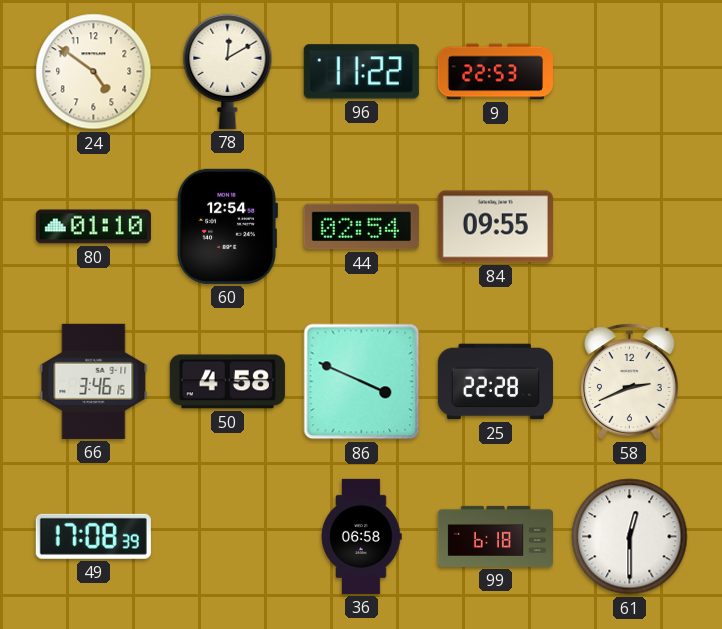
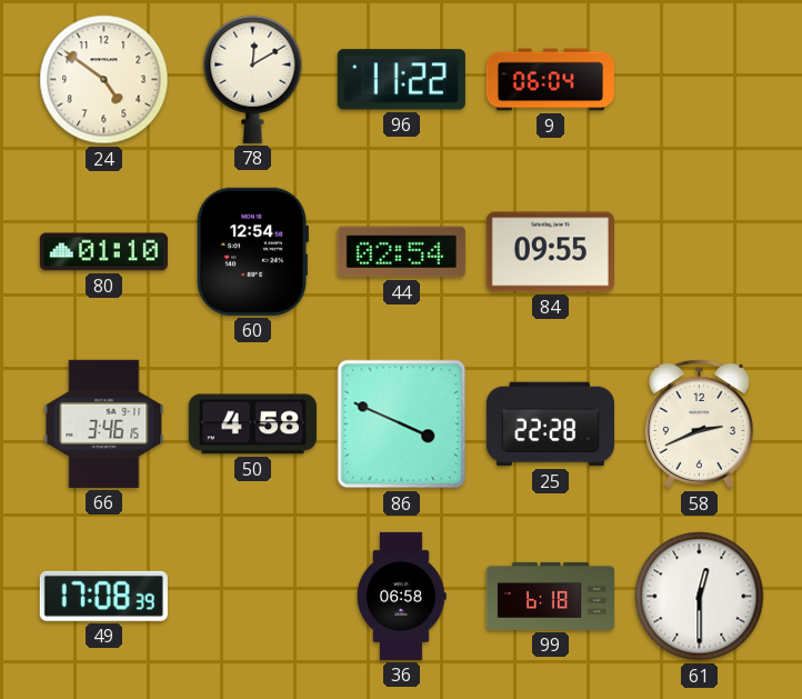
9: 22:53 -> 06:04 (550, 80)
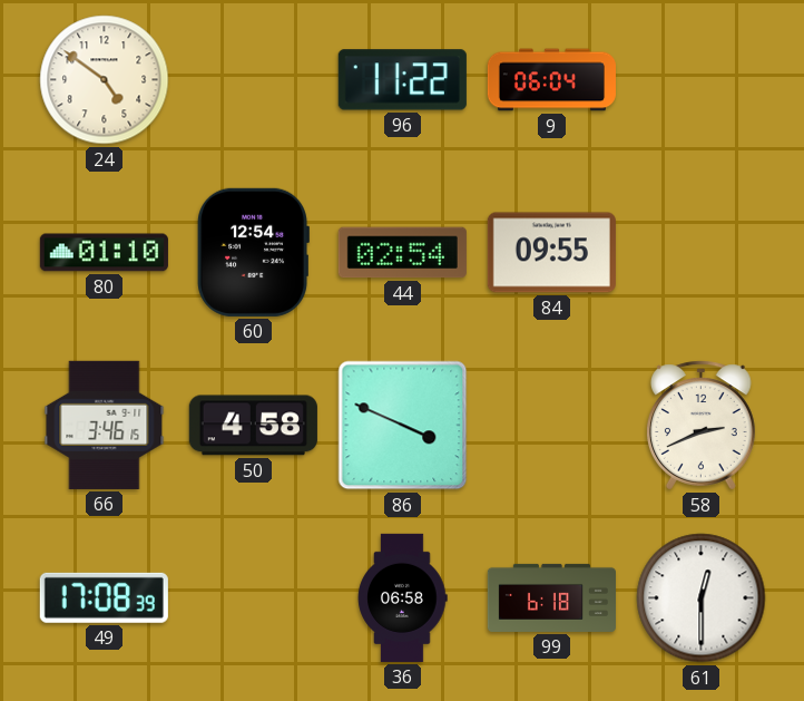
78: 12:10 -> none (253, 79)
25: 22:28 -> none (550, 425)
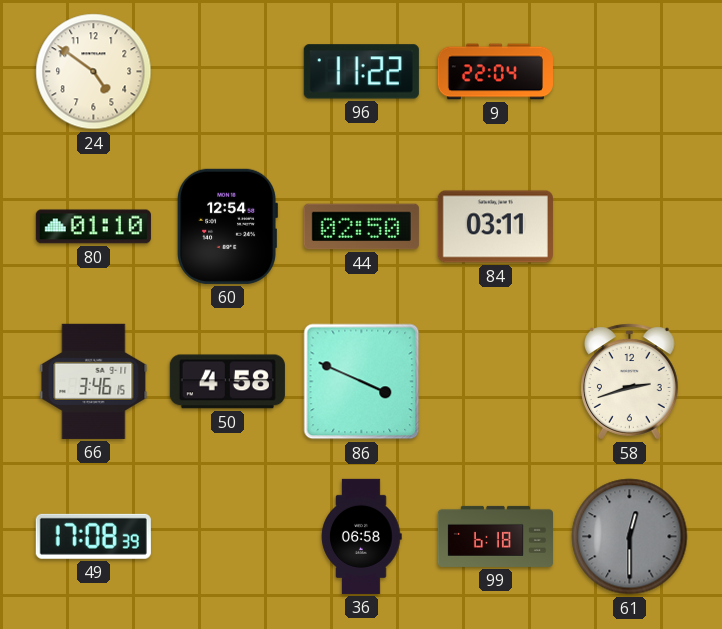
9: 06:04 -> 22:04 (495, 72)
44: 02:54 -> 02:50 (361, 227)
84: 09:55 -> 03:11 (495, 227)
58: 2:41 -> 2:42 (629, 382)
61 dial: white -> grey (630, 537)
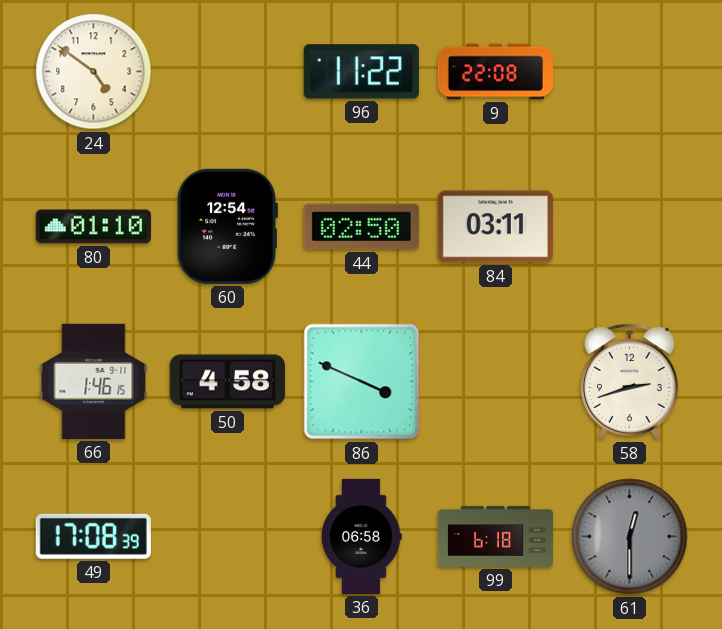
9: 22:04 -> 22:08 (495, 72)
66: 3:46 -> 1:46 (94, 381)
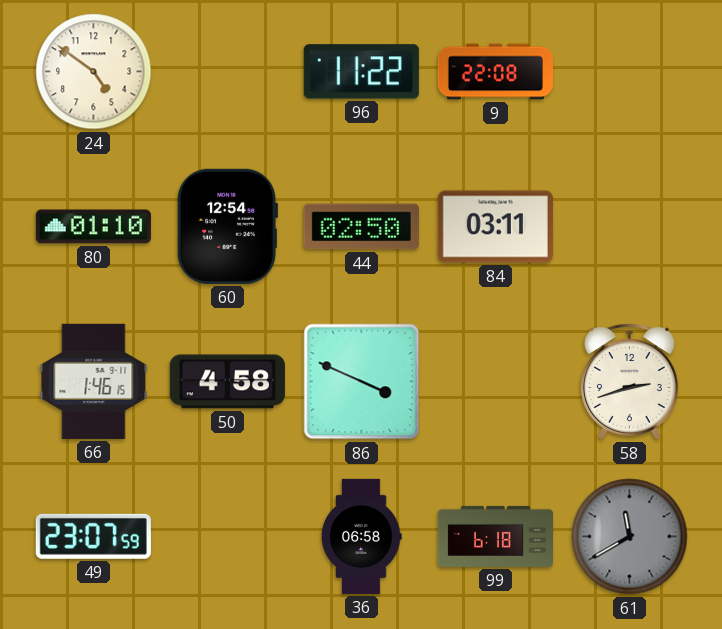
49: 17:08 -> 23:07 (93, 536)
61: 12:30 -> 11:40 (630, 537)
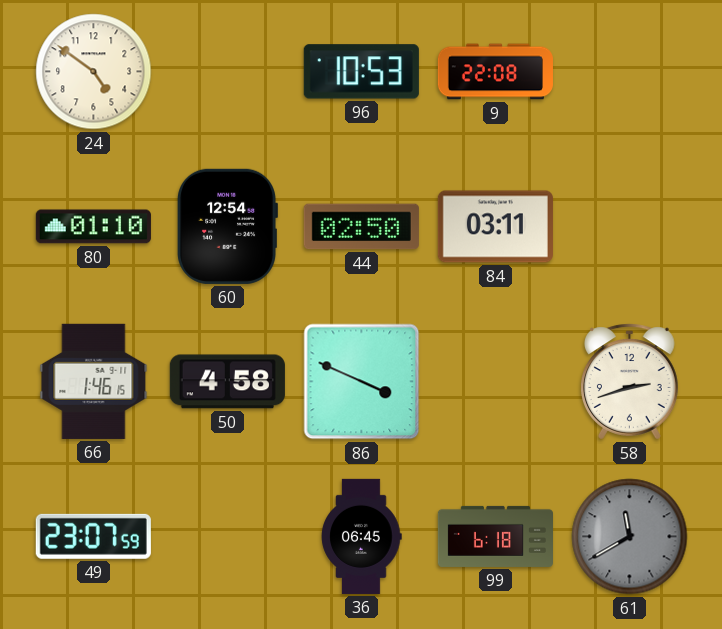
96: 11:22 -> 10:53 (361, 72)
36: 06:58 -> 06:45 (362, 536)
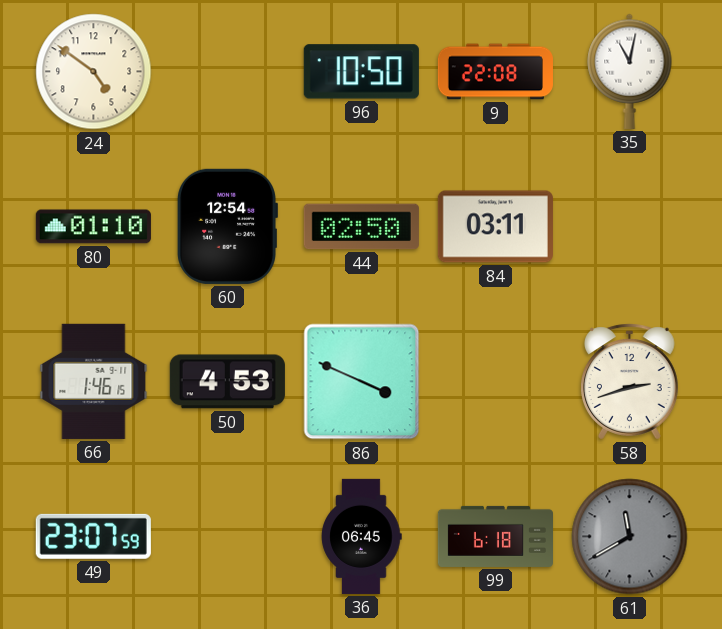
96: 10:53 -> 10:50 (361, 72)
35: none -> 11:02 (630, 71)
50: 4:58 -> 4:53 (227, 382)
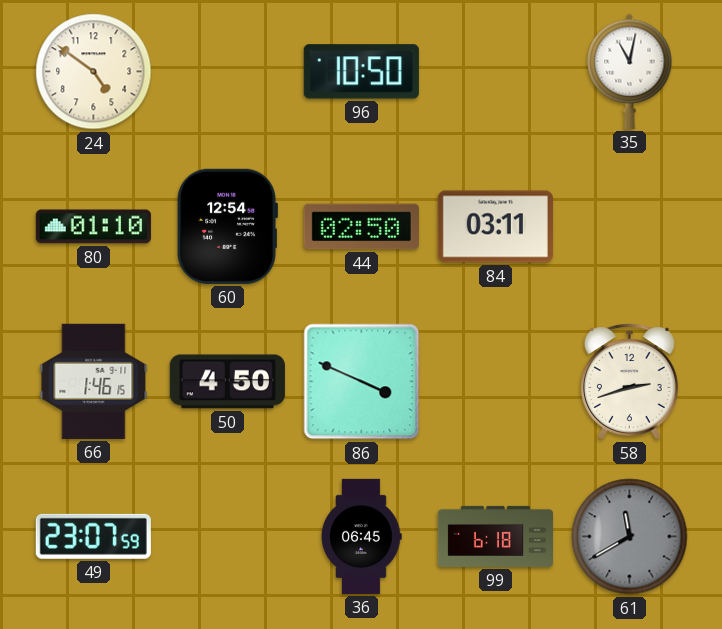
9: 22:08 -> none (495, 72)
50: 4:53 -> 4:50 (227, 382)
